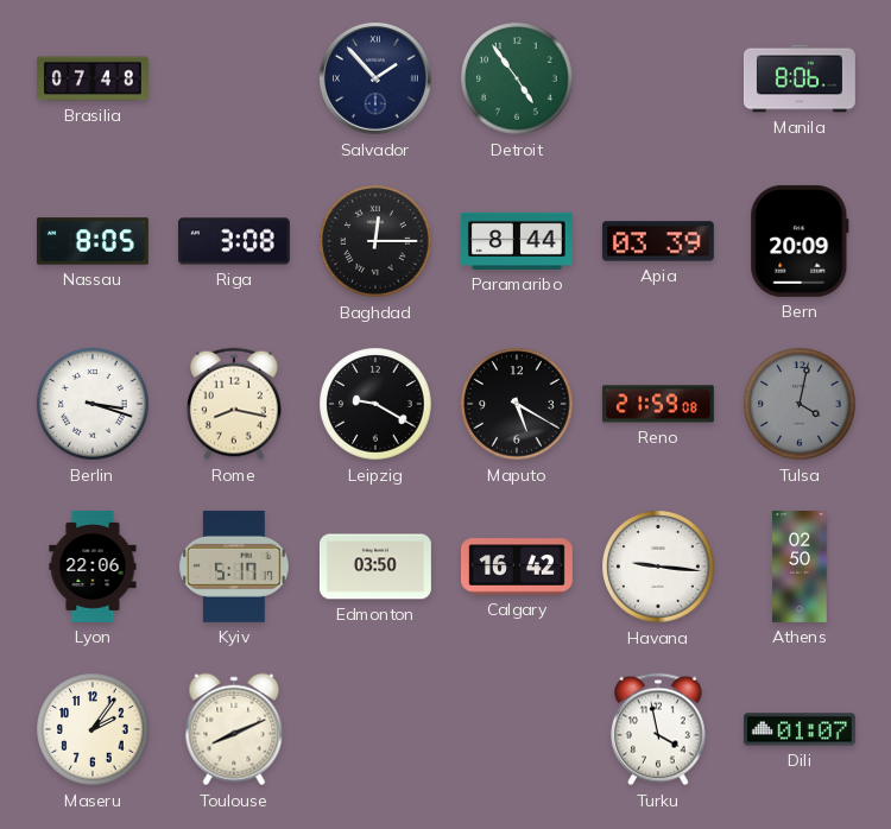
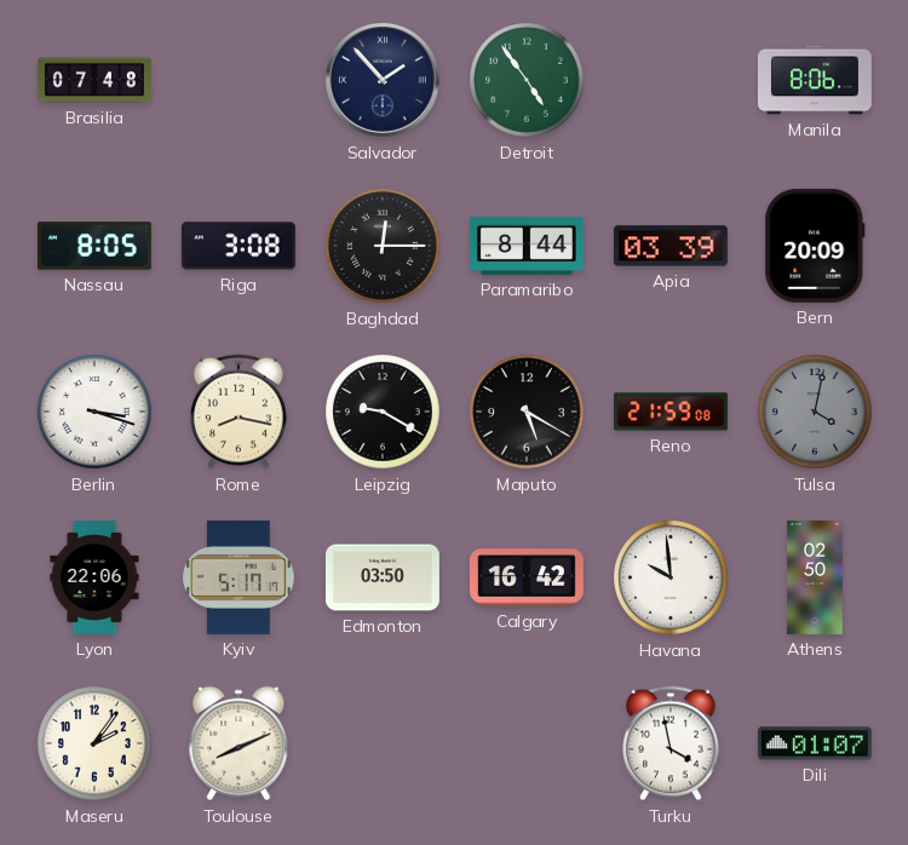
Havana: 9:16 -> 9:59 (671, 577)
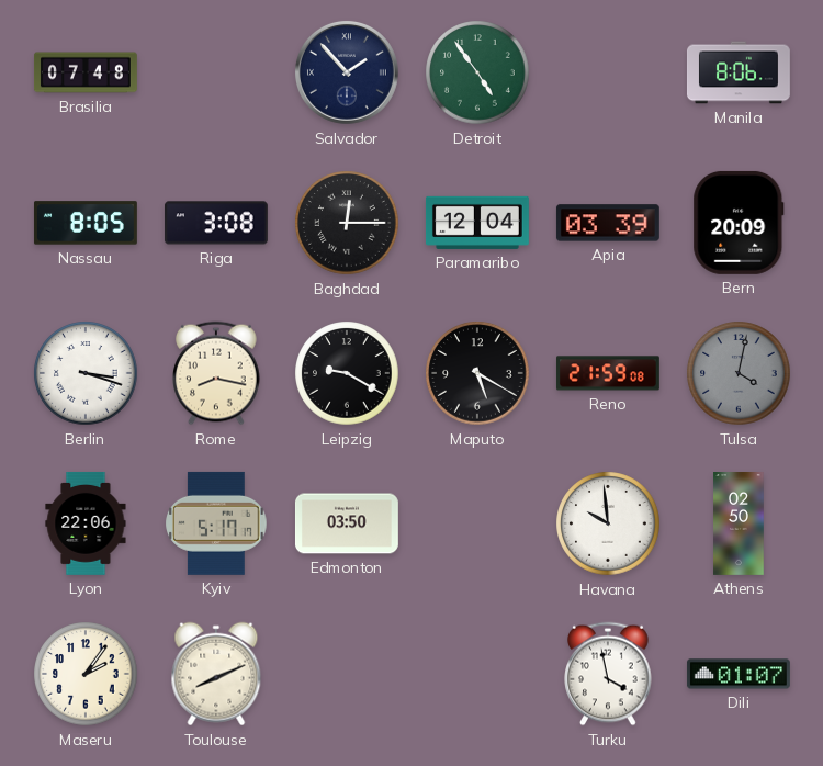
Paramaribo: 8:44 -> 12:04 (477, 223)
Calgary: 16:42 -> none (527, 577)
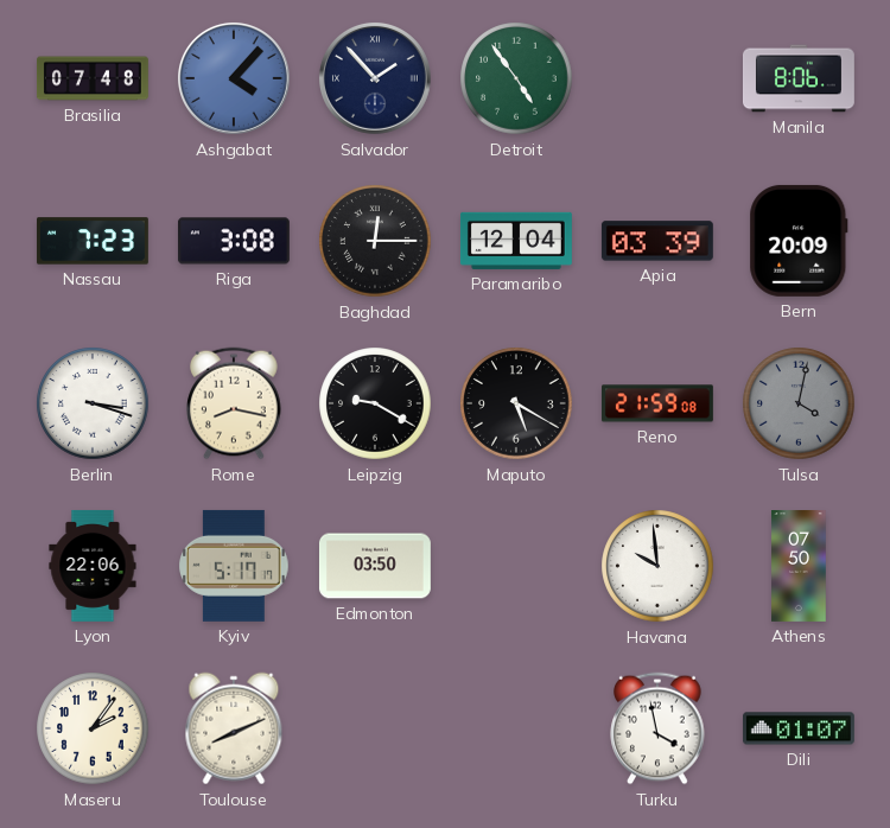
Ashgabat: none -> 4:07 (234, 78)
Nassau: 8:05 -> 7:23 (93, 241)
Athens: 02:50 -> 07:50 (799, 567)
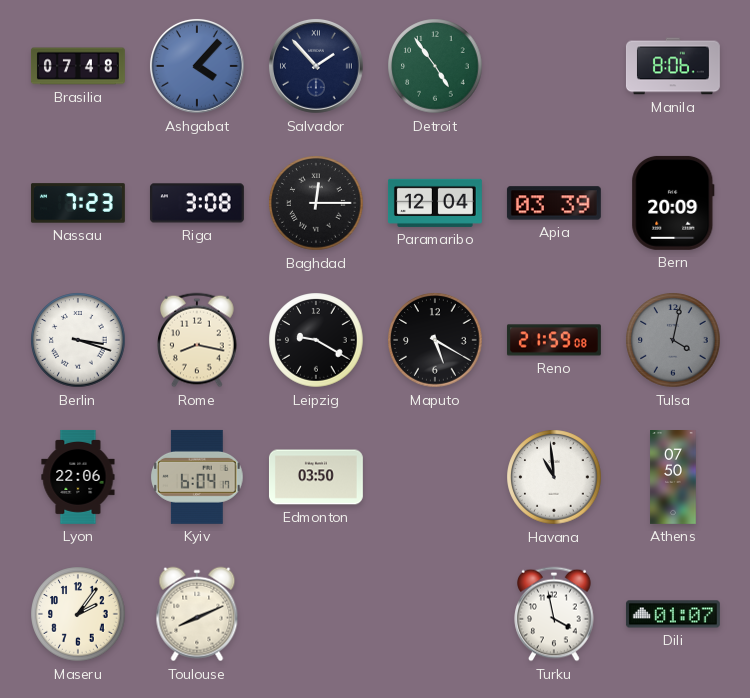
Kyiv: 5:17 -> 6:04 (197, 477)
Havana: 9:59 -> 10:59 (554, 477)
